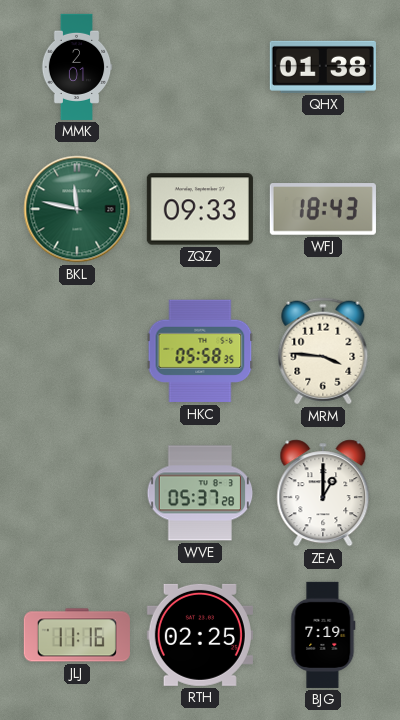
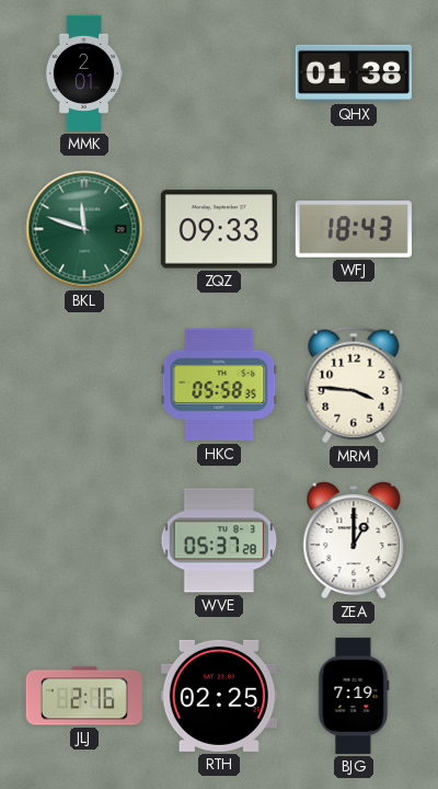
BKL: 11:47 -> 11:48 (84, 229)
JLJ: 11:16 -> 2:16 (84, 696)
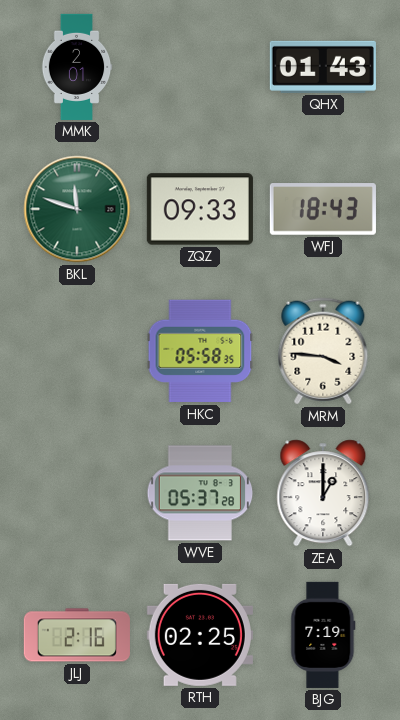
QHX: 01:38 -> 01:43 (323, 67)
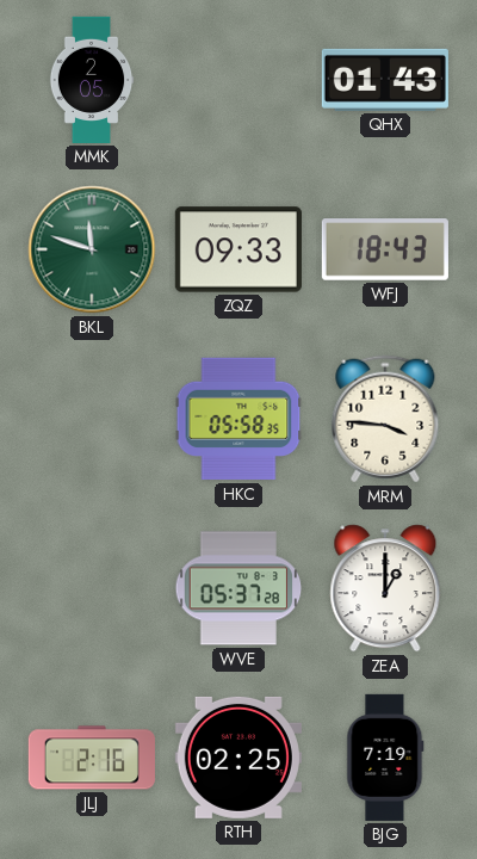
MMK: 2:01 -> 2:05 (92, 80)
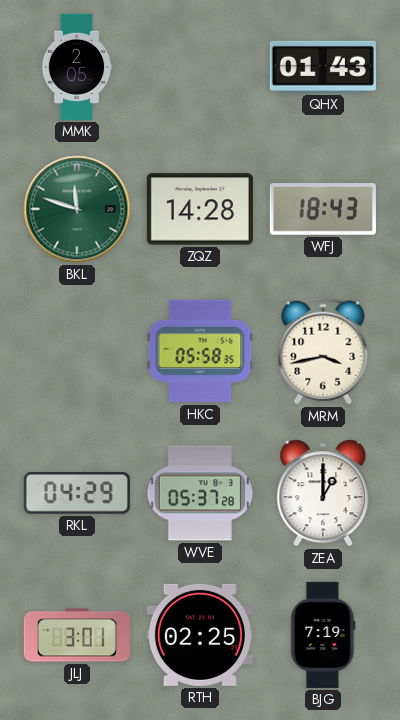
ZQZ: 09:33 -> 14:28 (200, 209)
MRM: 3:46 -> 3:43 (323, 351)
RKL: none -> 04:29 (77, 494)
JLJ: 2:16 -> 3:01 (77, 635)
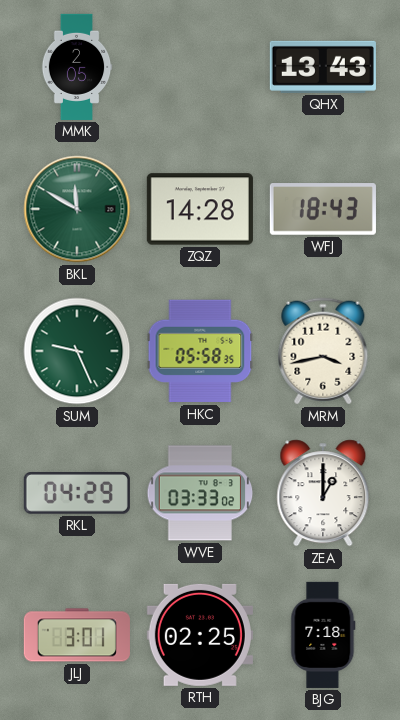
QHX: 01:43 -> 13:43 (323, 67)
BKL: 11:48 -> 11:50 (77, 209)
SUM: none -> 9:26 (77, 351)
WVE: 05:37 -> 03:33 (200, 493)
BJG: 7:19 -> 7:18 (323, 635)
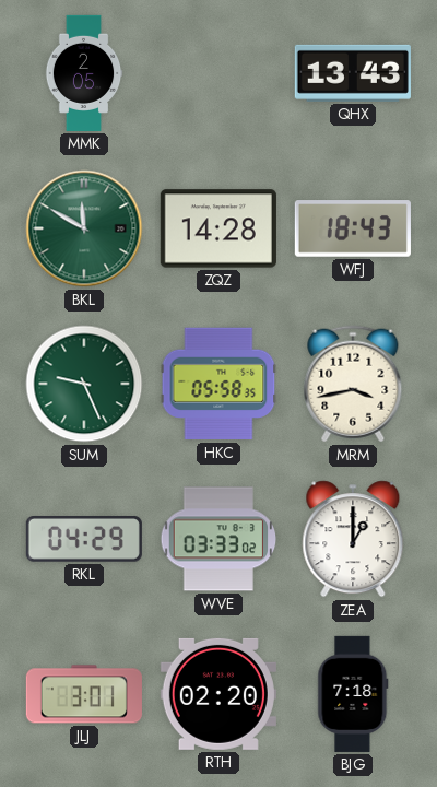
RTH: 02:25 -> 02:20 (218, 694)
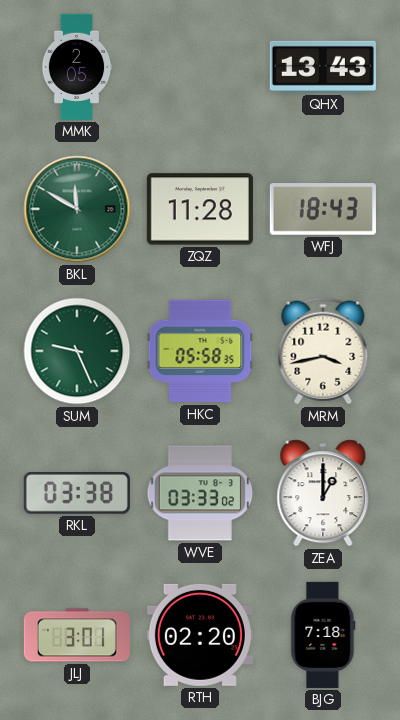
ZQZ: 14:28 -> 11:28 (200, 209)
RKL: 04:29 -> 03:38 (77, 494)
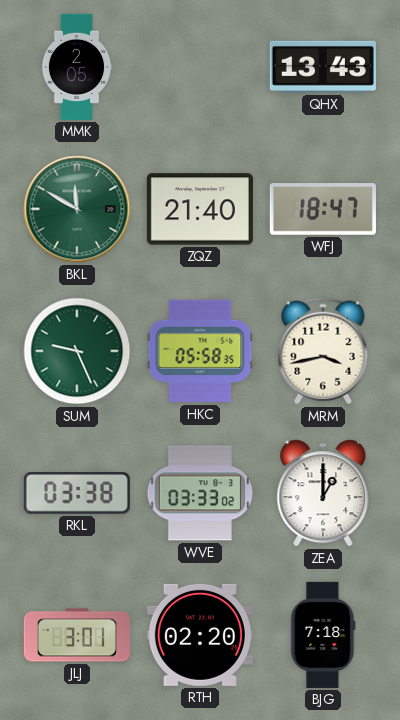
ZQZ: 11:28 -> 21:40 (200, 209)
WFJ: 18:43 -> 18:47 (323, 209)
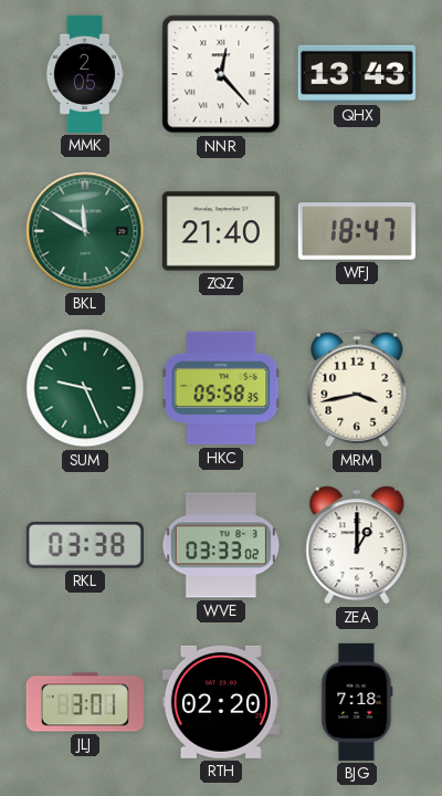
NNR: none -> 12:23 (221, 74)
